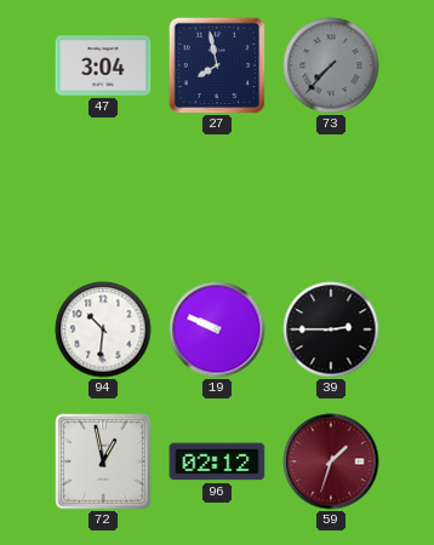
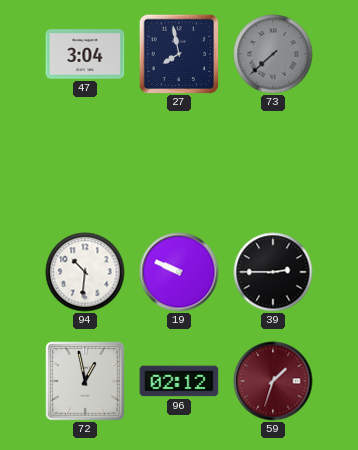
73: 7:37 -> 7:38 (273, 54)
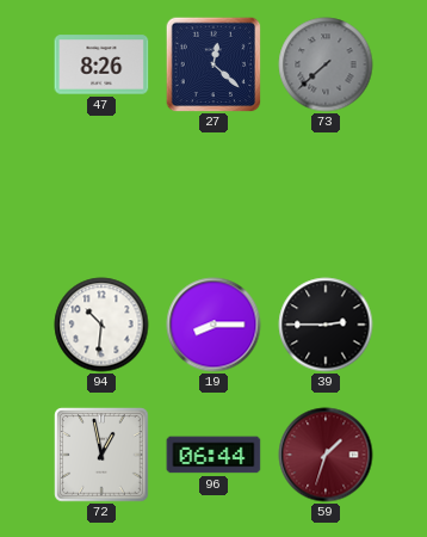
47: 3:04 -> 8:26 (101, 64)
27: 7:58 -> 12:22 (213, 64)
19: 9:49 -> 8:15 (213, 325)
96: 02:12 -> 06:44 (213, 455)
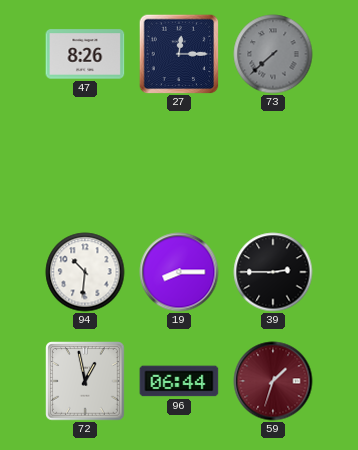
27: 12:22 -> 12:15 (179, 54)
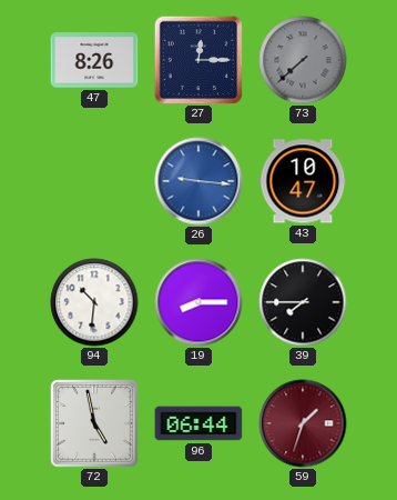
26: none -> 9:16 (198, 181)
43: none -> 10:47 (303, 181)
39: 2:45 -> 7:45 (303, 302)
72: 12:58 -> 4:58 (94, 423)
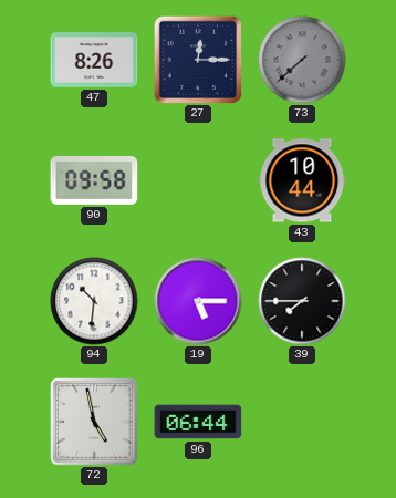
90: none -> 09:58 (94, 180)
26: 9:16 -> none (198, 181)
43: 10:47 -> 10:44 (302, 180)
19: 8:15 -> 5:15 (198, 301)
59: 1:33 -> none (303, 423)
